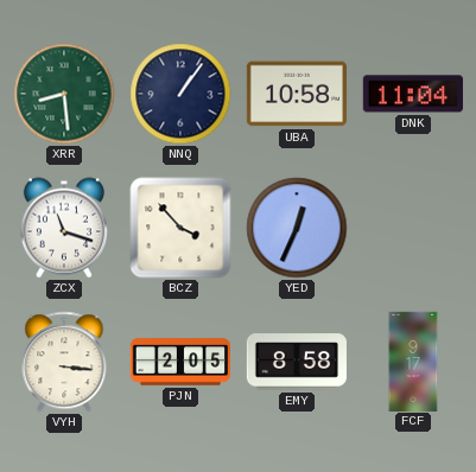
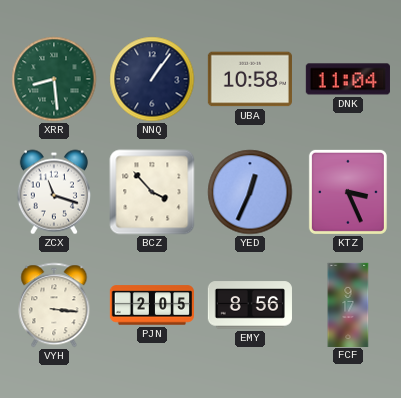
KTZ: none -> 3:26 (348, 192)
EMY: 8:58 -> 8:56 (250, 305)
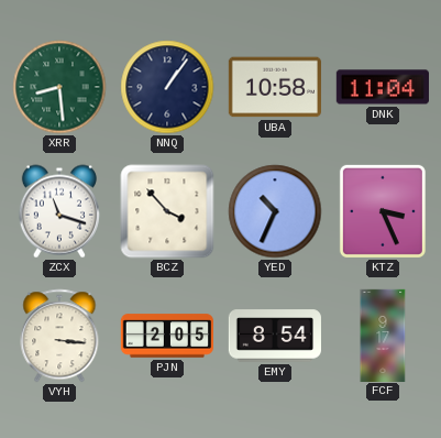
YED: 12:34 -> 10:34 (275, 211)
EMY: 8:56 -> 8:54 (275, 336)
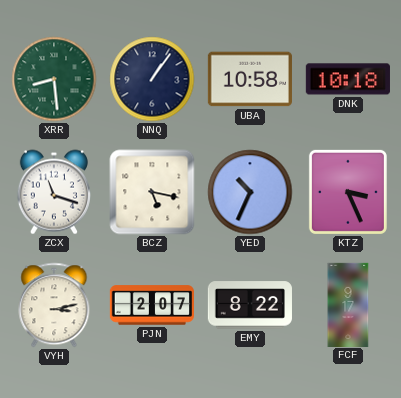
DNK: 11:04 -> 10:18 (348, 79)
BCZ: 3:53 -> 5:17 (152, 192)
VYH: 3:16 -> 3:13 (54, 305)
PJN: 2:05 -> 2:07 (151, 305)
EMY: 8:54 -> 8:22 (250, 305)
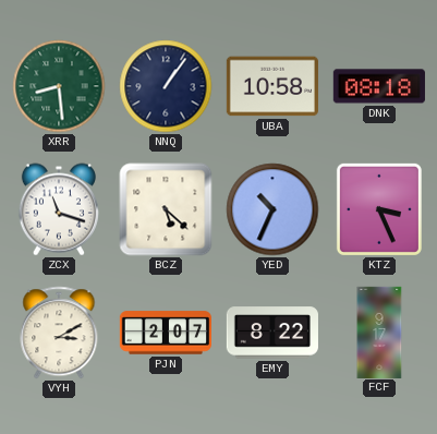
DNK: 10:18 -> 08:18 (379, 86)
BCZ: 5:17 -> 5:22 (166, 209)
VYH: 3:13 -> 3:10 (59, 333)
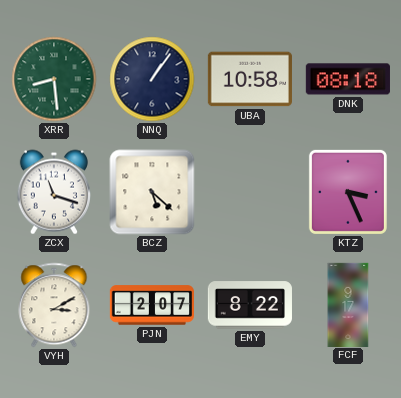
YED: 10:34 -> none (272, 209)
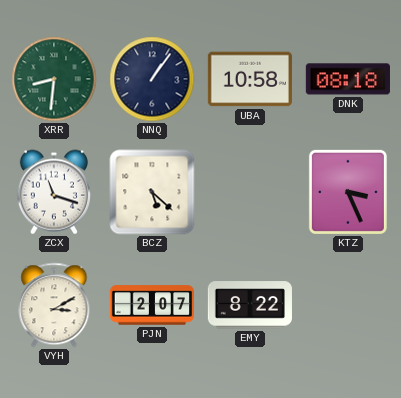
XRR: 8:29 -> 8:31 (54, 79)
FCF: 9:17 -> none (348, 304)
